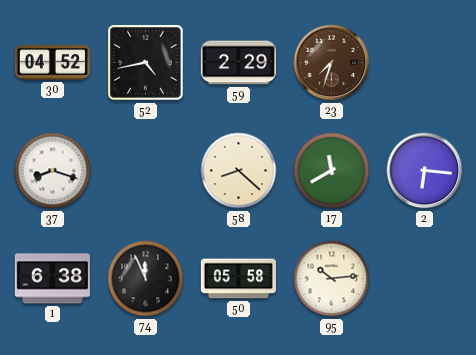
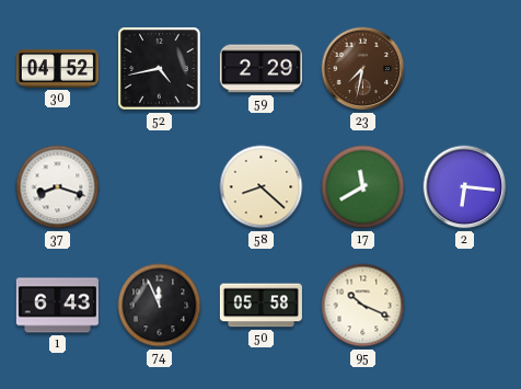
23: 7:33 -> 7:32 (363, 69)
1: 6:38 -> 6:43 (57, 306)
95: 10:14 -> 10:19 (363, 306)
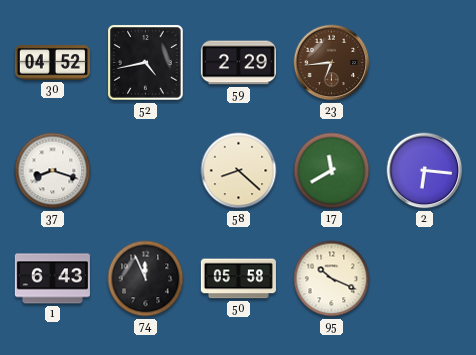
23: 7:32 -> 6:44 (332, 63)
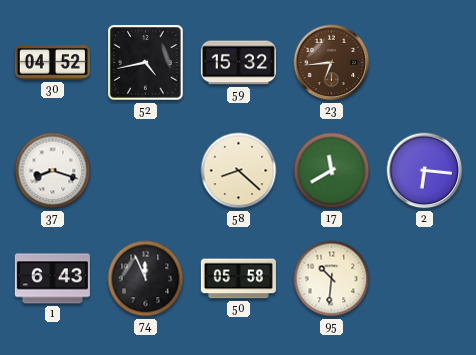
59: 2:29 -> 15:32 (238, 63)
95: 10:19 -> 10:31 (332, 279)
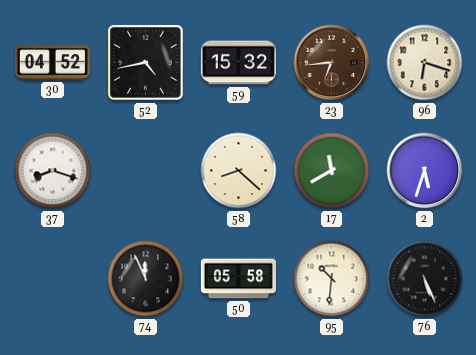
96: none -> 6:18 (425, 63)
2: 6:16 -> 5:33 (425, 171)
1: 6:43 -> none (52, 279)
76: none -> 5:26 (425, 279)
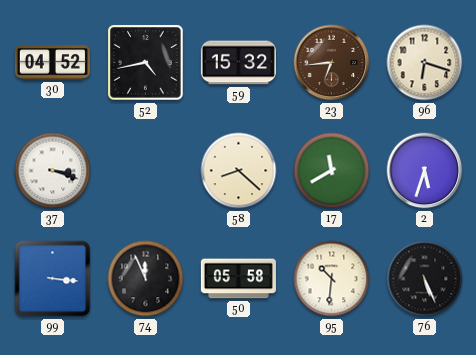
37: 8:18 -> 3:18 (53, 171)
99: none -> 3:16 (53, 279)
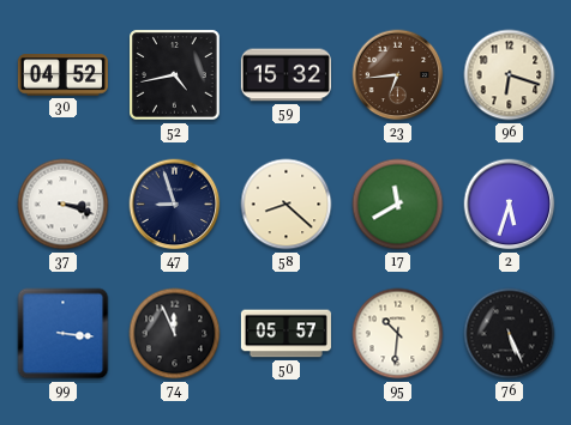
47: none -> 8:57 (175, 205)
50: 05:58 -> 05:57 (285, 334)
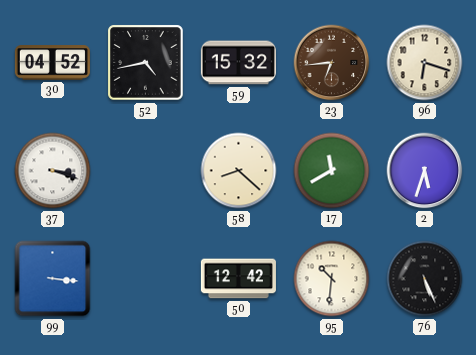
47: 8:57 -> none (175, 205)
74: 11:56 -> none (175, 334)
50: 05:57 -> 12:42 (238, 279)
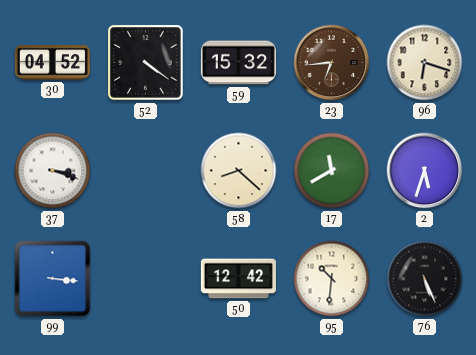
52: 4:43 -> 4:21 (146, 63)
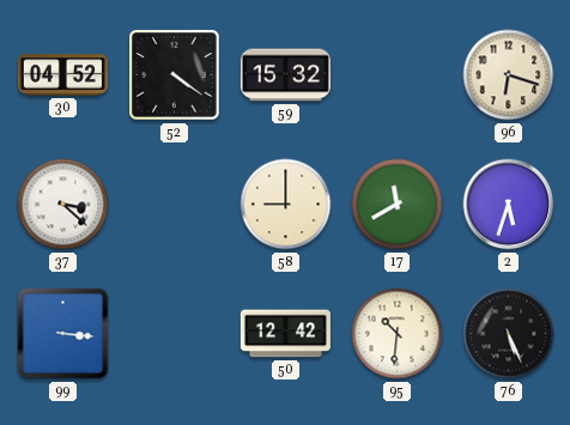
23: 6:44 -> none (332, 63)
37: 3:18 -> 3:22 (63, 205)
58: 8:22 -> 9:00 (286, 205)
